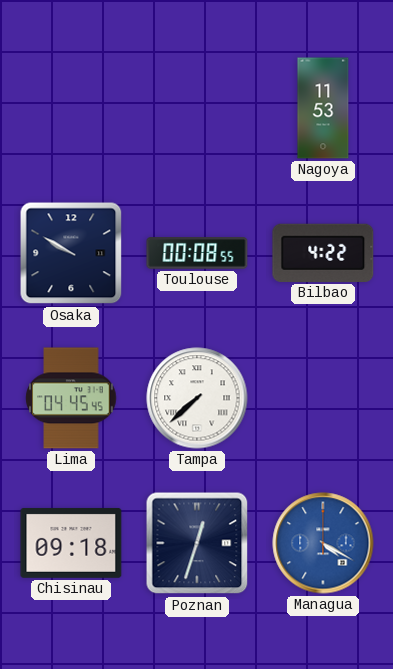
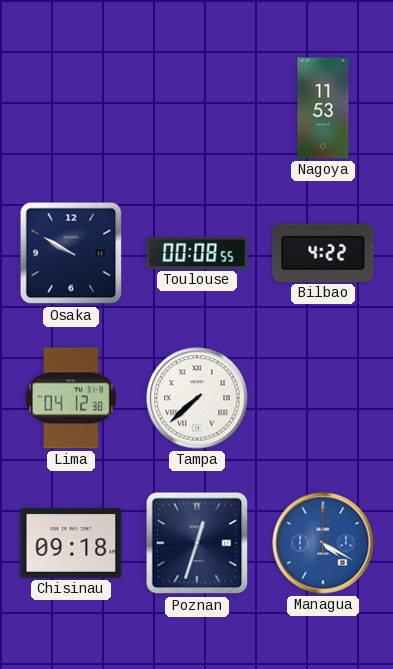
Lima: 04:45 -> 04:12 (71, 398)
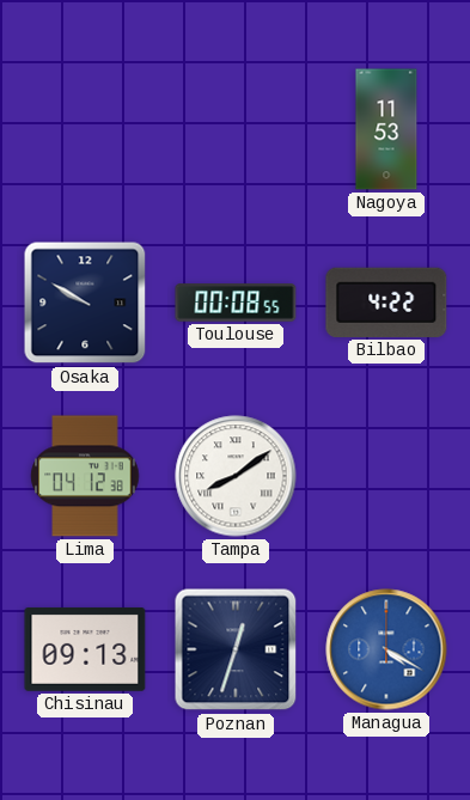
Tampa: 7:38 -> 8:09 (236, 476)
Chisinau: 09:18 -> 09:13 (85, 649)
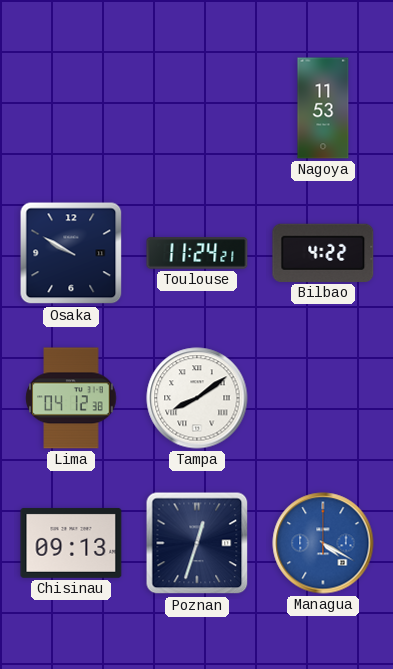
Toulouse: 00:08 -> 11:24 (197, 253)
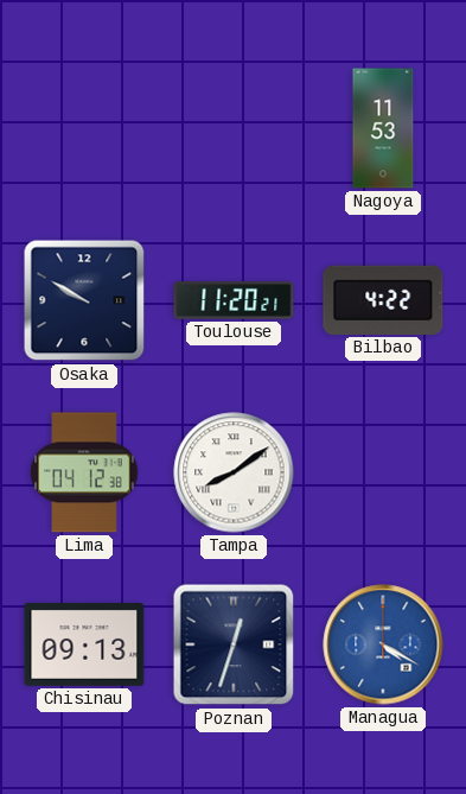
Toulouse: 11:24 -> 11:20 (234, 300)
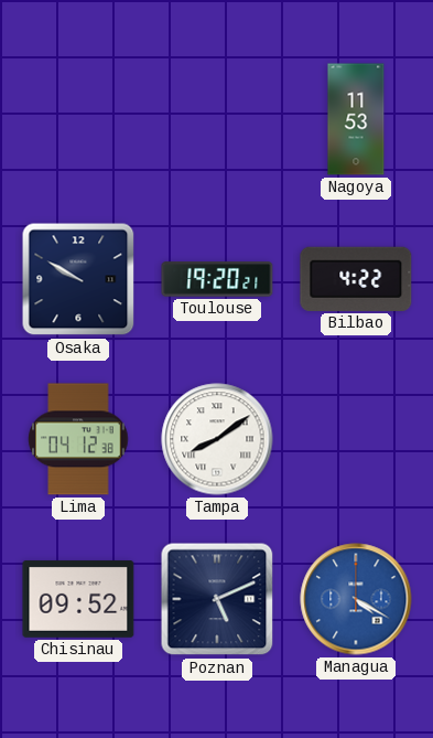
Toulouse: 11:20 -> 19:20 (217, 279)
Chisinau: 09:13 -> 09:52 (78, 599)
Poznan: 12:33 -> 5:11 (217, 599)
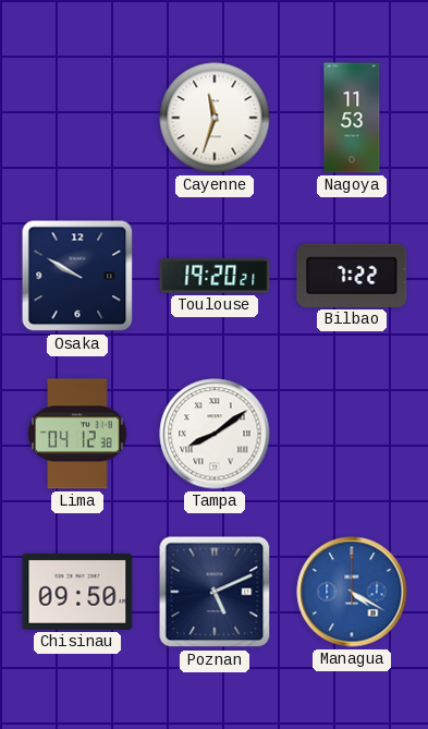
Cayenne: none -> 11:33 (215, 118)
Bilbao: 4:22 -> 7:22 (352, 276)
Chisinau: 09:52 -> 09:50 (77, 592)
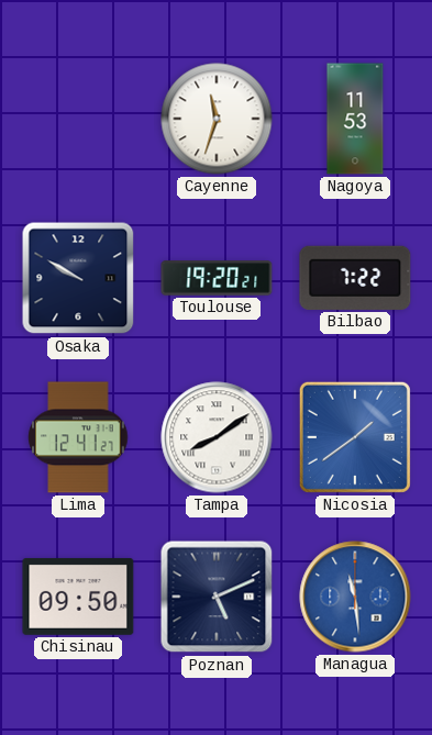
Lima: 04:12 -> 12:41 (78, 437)
Nicosia: none -> 1:39 (355, 437)
Managua: 4:20 -> 11:29 (355, 597)
